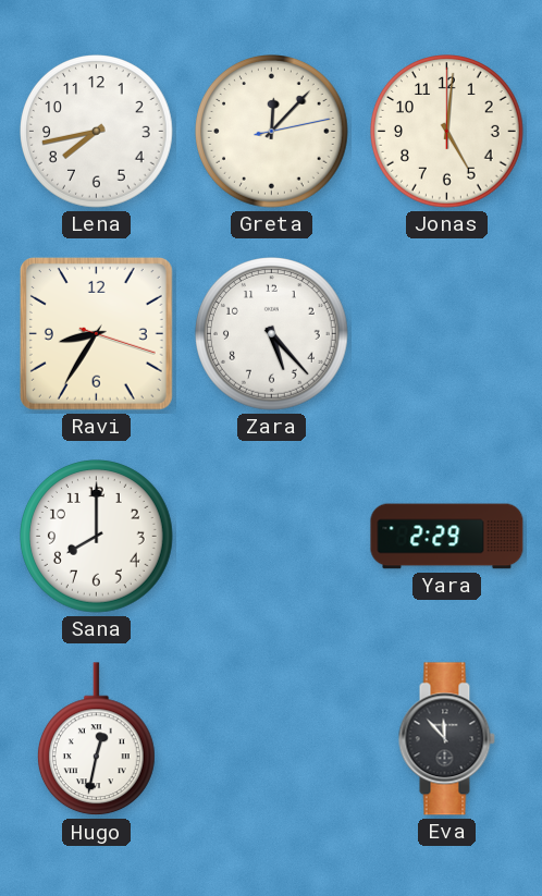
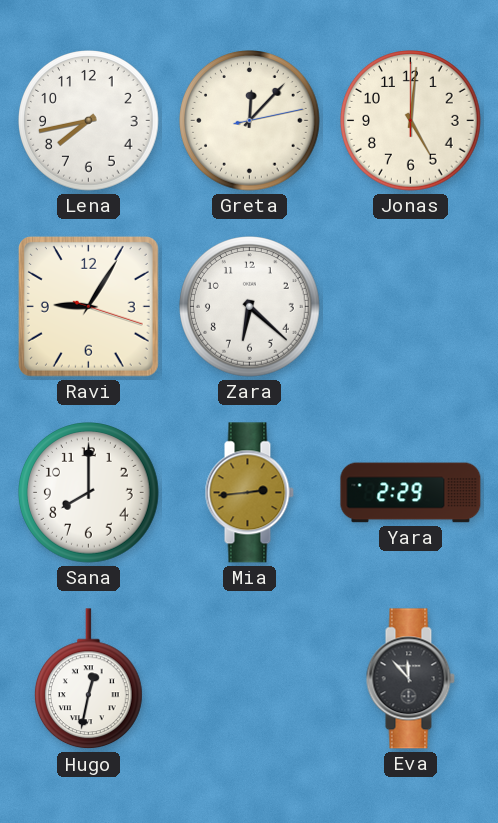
Ravi: 8:35 -> 9:05 (88, 306)
Zara: 5:23 -> 6:22 (250, 307)
Mia: none -> 2:44 (249, 493)
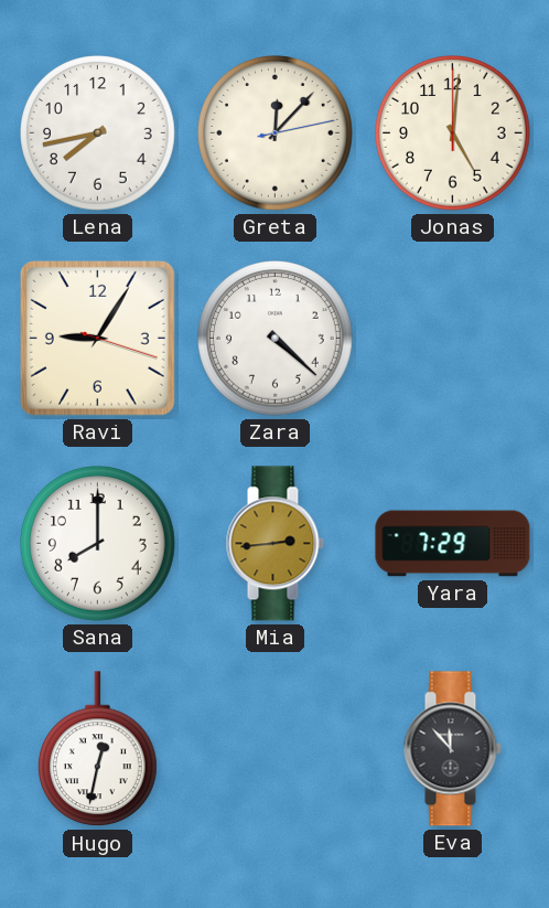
Zara: 6:22 -> 4:22 (276, 339)
Yara: 2:29 -> 7:29 (453, 544)
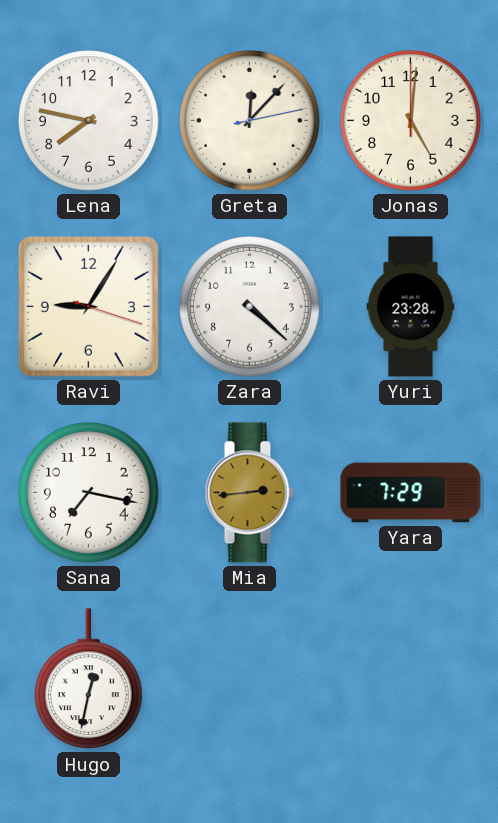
Lena: 7:43 -> 7:47 (89, 121)
Yuri: none -> 23:28 (411, 307)
Sana: 8:00 -> 7:17 (89, 493)
Eva: 11:53 -> none (452, 749)
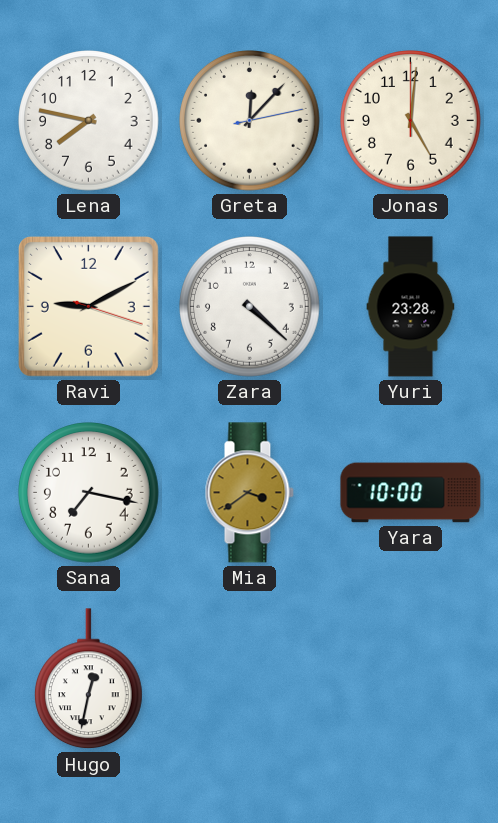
Ravi: 9:05 -> 9:10 (88, 306)
Mia: 2:44 -> 3:39 (249, 493)
Yara: 7:29 -> 10:00 (411, 493)
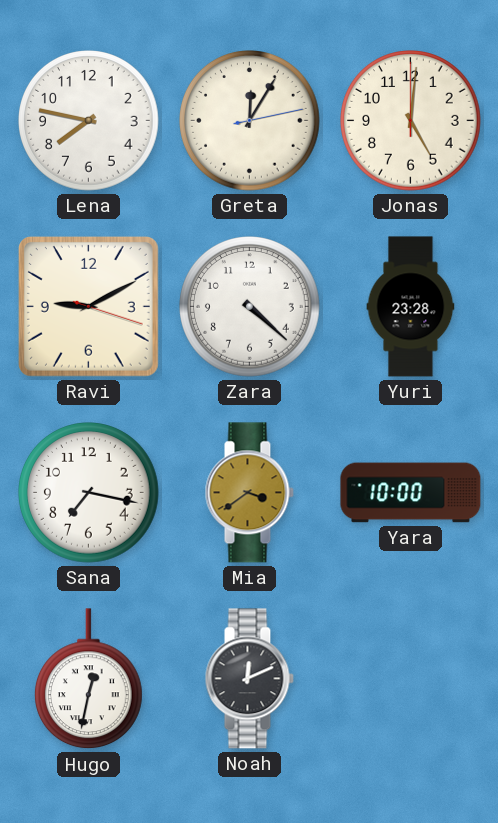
Greta: 12:07 -> 12:05 (250, 121)
Noah: none -> 12:11 (249, 679)
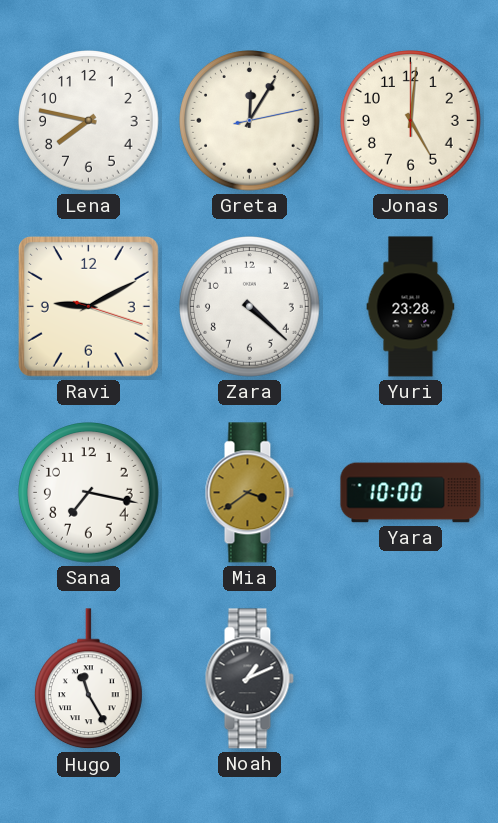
Hugo: 12:32 -> 11:25 (88, 679)
Noah: 12:11 -> 1:11 (249, 679)
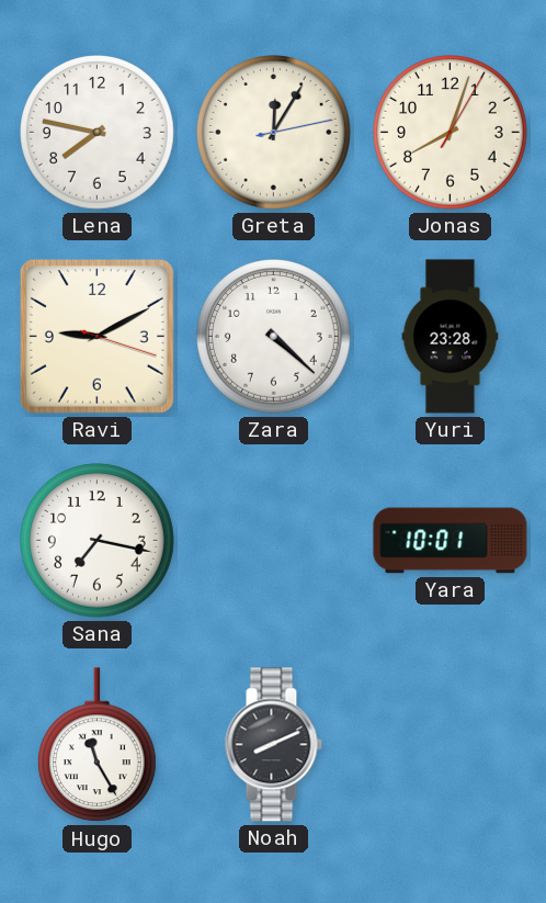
Jonas: 5:01 -> 8:03 (451, 133)
Mia: 3:39 -> none (249, 493)
Yara: 10:00 -> 10:01 (451, 541)
Noah: 1:11 -> 8:11 (273, 745)
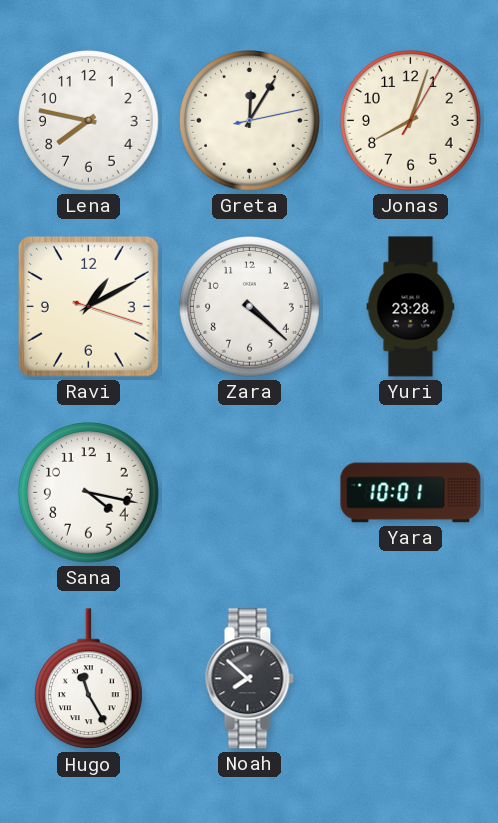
Ravi: 9:10 -> 1:10 (88, 306)
Sana: 7:17 -> 4:17 (89, 493)
Noah: 8:11 -> 7:52 (249, 679)
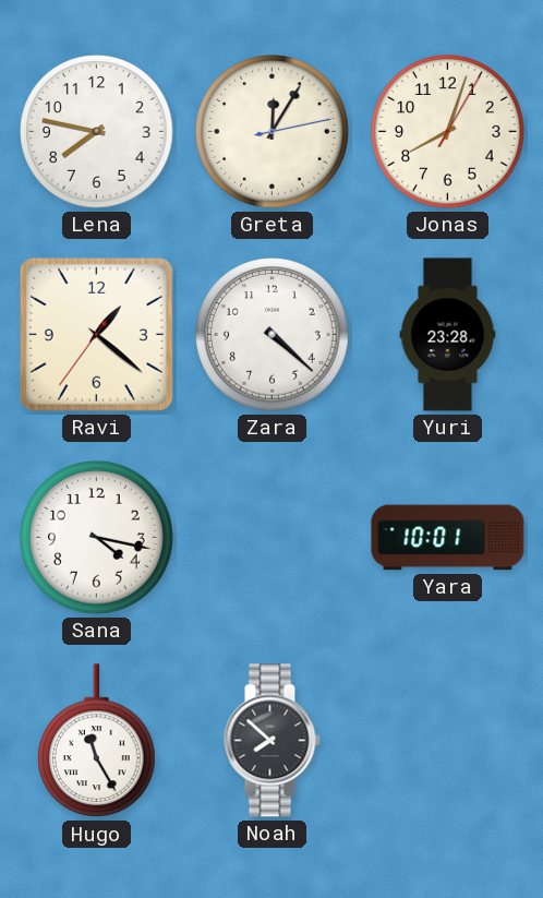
Ravi: 1:10 -> 1:21 (96, 334)
